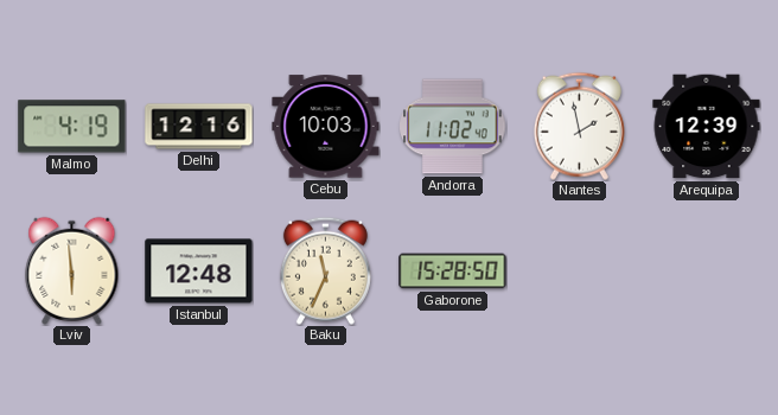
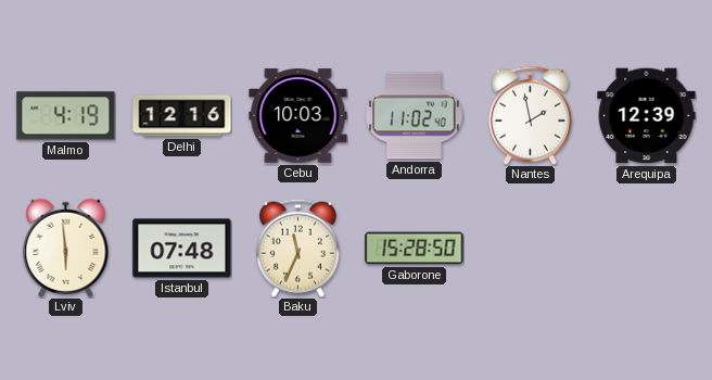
Istanbul: 12:48 -> 07:48 (182, 249)
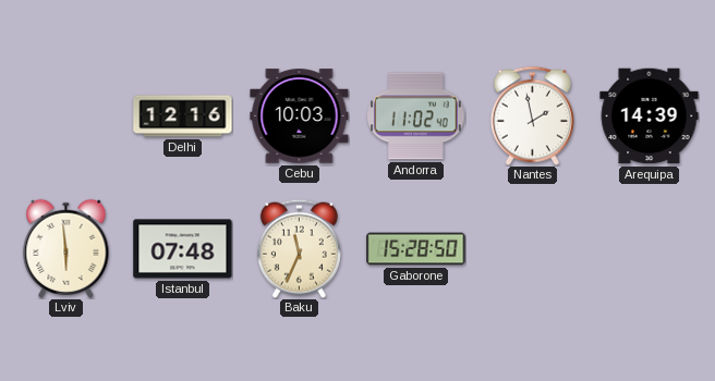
Malmo: 4:19 -> none (66, 116)
Arequipa: 12:39 -> 14:39 (650, 116)
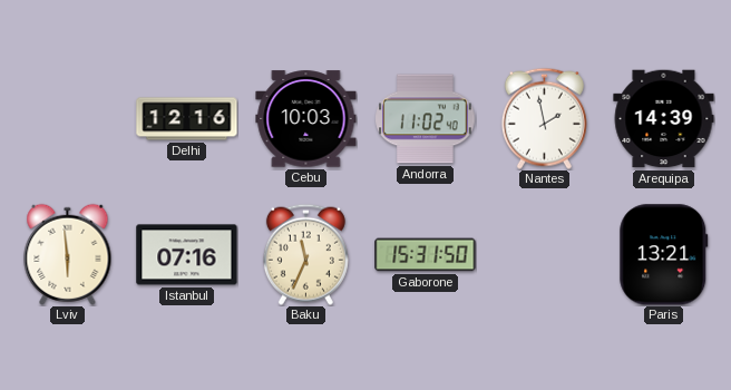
Istanbul: 07:48 -> 07:16 (187, 255)
Gaborone: 15:28 -> 15:31 (426, 255)
Paris: none -> 13:21 (664, 255)
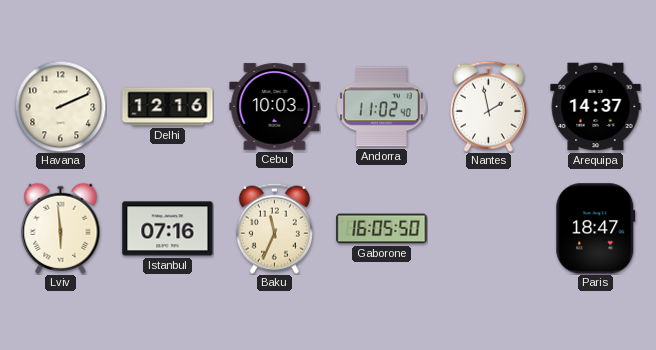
Havana: none -> 2:11 (60, 106)
Arequipa: 14:39 -> 14:37 (596, 107)
Gaborone: 15:31 -> 16:05 (382, 229)
Paris: 13:21 -> 18:47 (596, 229)
